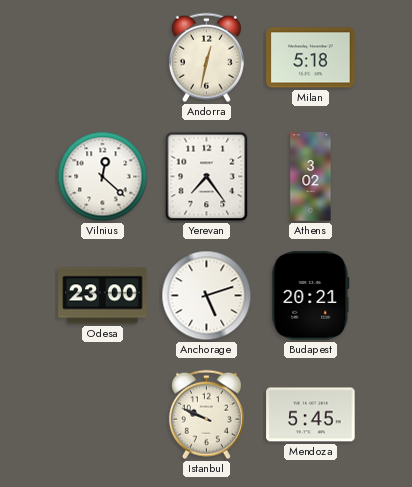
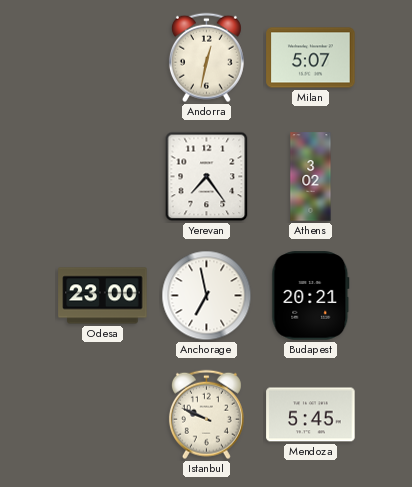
Milan: 5:18 -> 5:07 (311, 58)
Vilnius: 12:22 -> none (103, 177)
Anchorage: 5:12 -> 6:58 (207, 296)
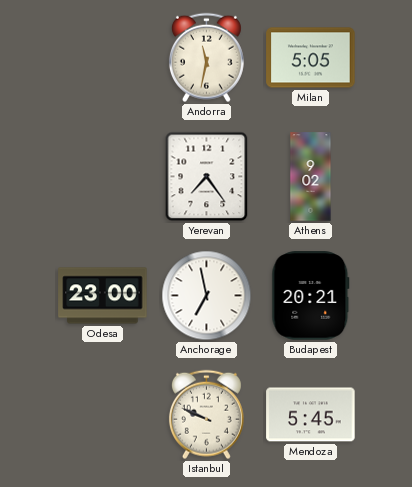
Andorra: 12:32 -> 11:32 (206, 58)
Milan: 5:07 -> 5:05 (311, 58)
Athens: 3:02 -> 9:02 (311, 177)
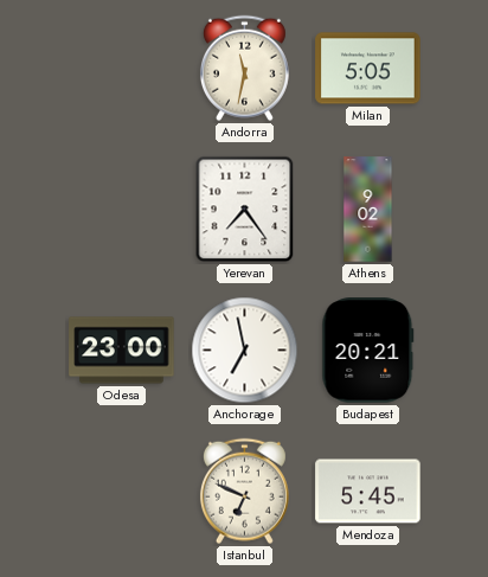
Istanbul: 9:49 -> 6:49 (244, 492)
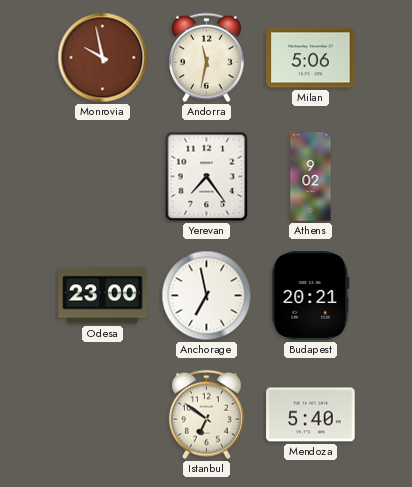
Monrovia: none -> 9:58 (103, 58)
Milan: 5:05 -> 5:06 (311, 58)
Istanbul: 6:49 -> 6:51 (206, 415)
Mendoza: 5:45 -> 5:40 (311, 415)
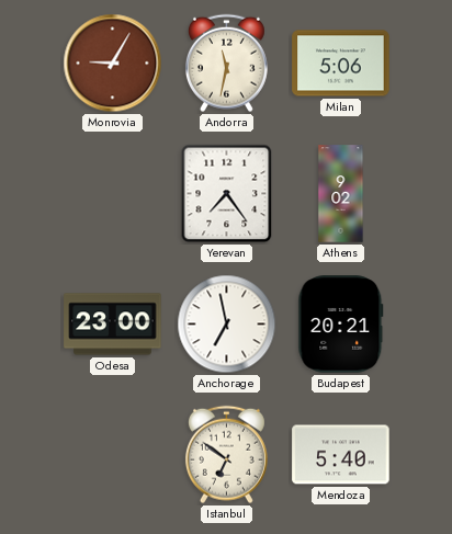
Monrovia: 9:58 -> 9:05 (113, 64)
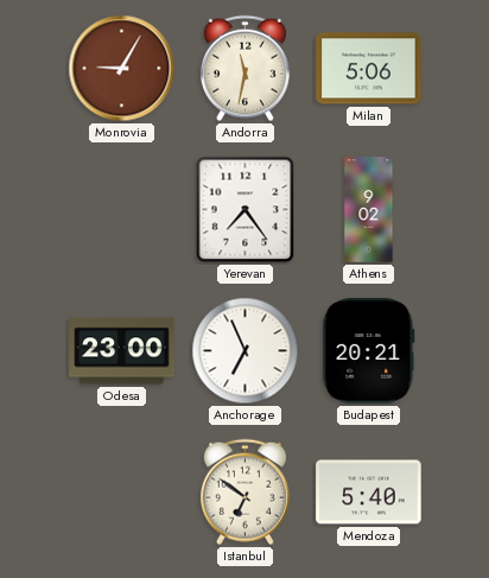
Anchorage: 6:58 -> 6:56 (246, 351)
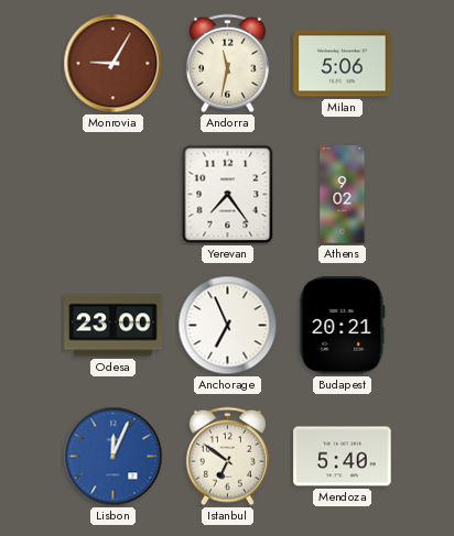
Lisbon: none -> 12:04 (113, 457)
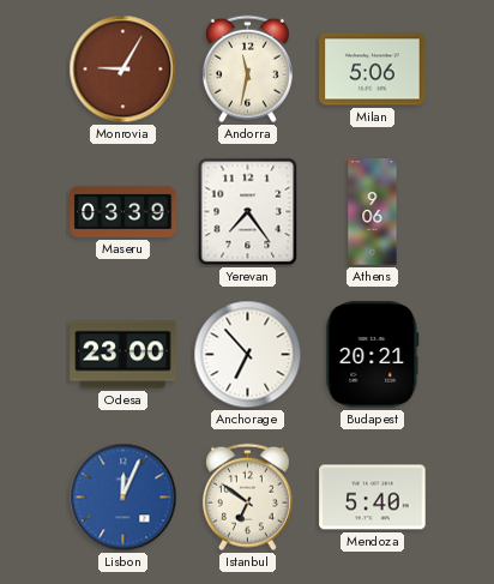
Maseru: none -> 03:39 (123, 211)
Athens: 9:02 -> 9:06 (373, 212)
Anchorage: 6:56 -> 6:53 (248, 355)
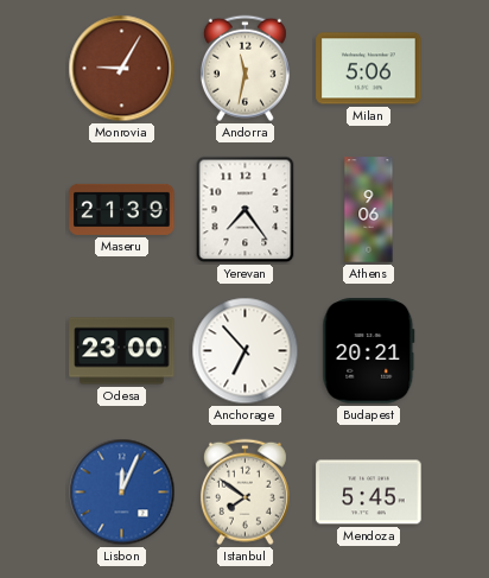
Maseru: 03:39 -> 21:39 (122, 209)
Istanbul: 6:51 -> 7:51 (244, 493)
Mendoza: 5:40 -> 5:45 (369, 493)
